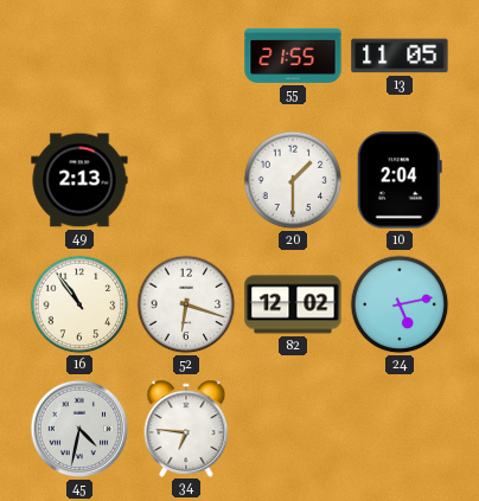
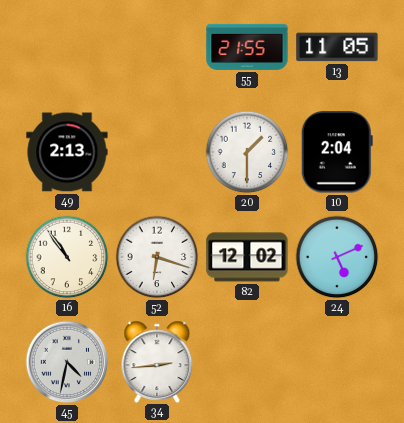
24: 5:13 -> 5:11 (337, 257)
34: 6:46 -> 2:44 (157, 361)
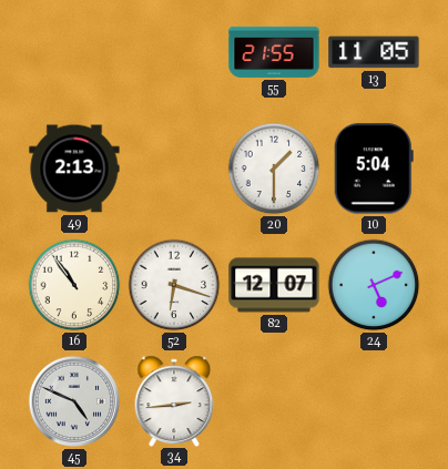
10: 2:04 -> 5:04 (374, 169)
82: 12:02 -> 12:07 (274, 285)
45: 4:32 -> 4:49 (74, 401)
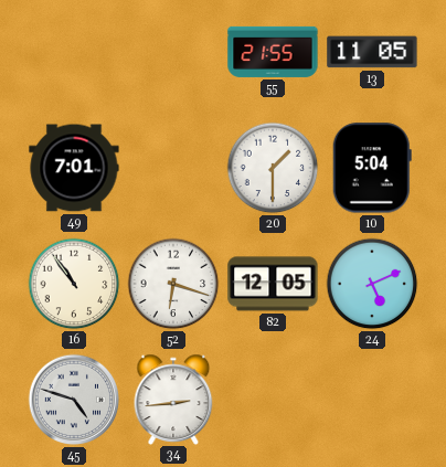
49: 2:13 -> 7:01 (74, 168)
82: 12:07 -> 12:05 (273, 284)
45: 4:49 -> 4:48 (74, 400)
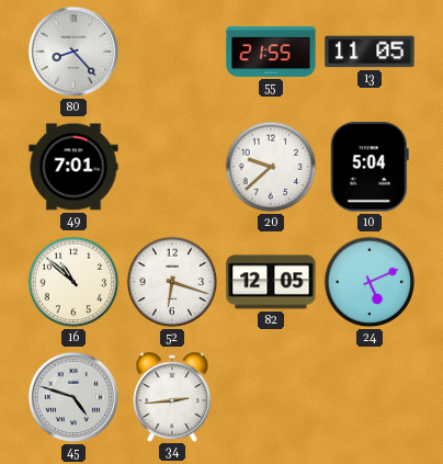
80: none -> 8:23 (73, 52)
20: 1:30 -> 9:38 (271, 167)
16: 10:54 -> 10:52 (73, 282)
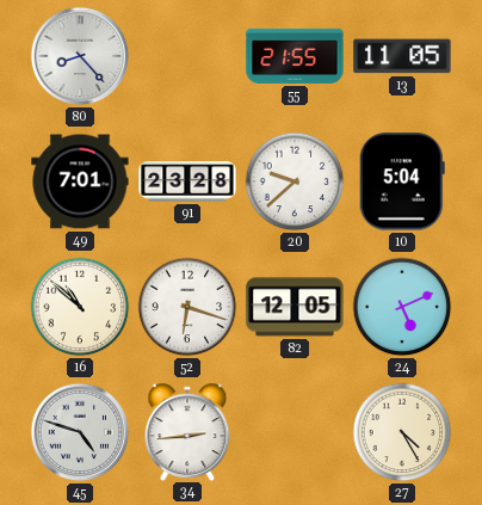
91: none -> 23:28 (187, 181)
27: none -> 4:25 (402, 432)
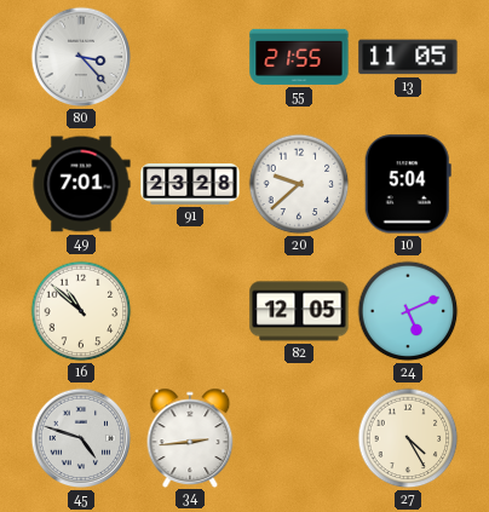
80: 8:23 -> 3:23 (81, 57)
52: 6:18 -> none (187, 307)
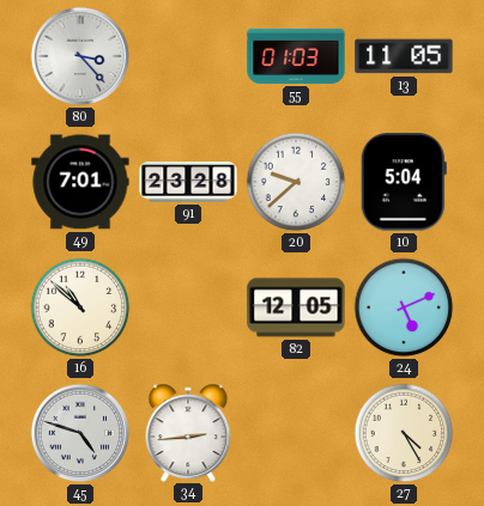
55: 21:55 -> 01:03 (296, 56)
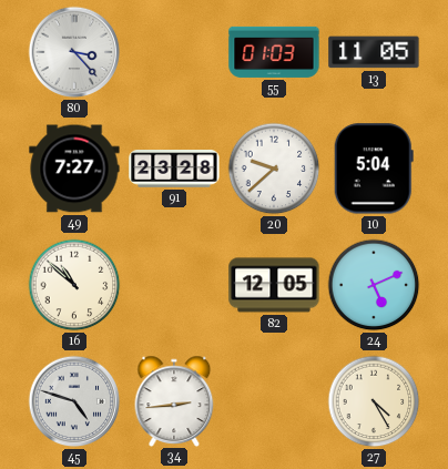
49: 7:01 -> 7:27 (74, 169)
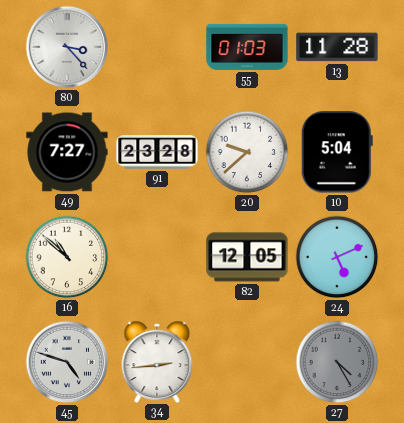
13: 11:05 -> 11:28 (337, 47)
27 dial: cream -> grey (337, 362)
